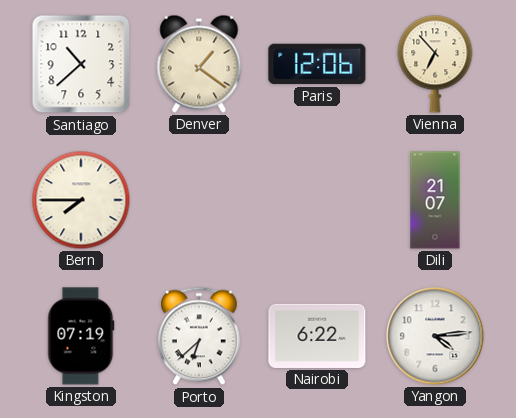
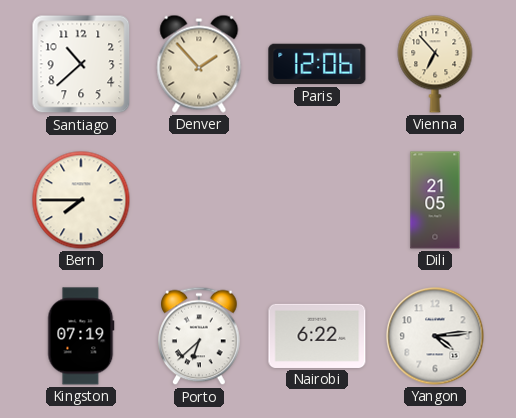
Denver: 1:21 -> 1:53 (199, 64)
Dili: 21:07 -> 21:05 (435, 200)
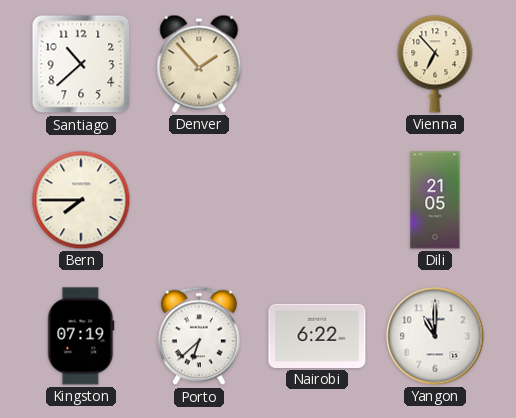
Paris: 12:06 -> none (317, 64)
Yangon: 4:14 -> 11:00 (435, 336)
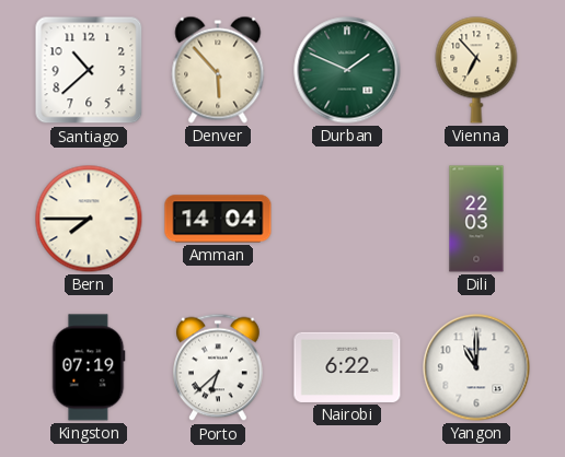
Denver: 1:53 -> 5:53 (218, 70)
Durban: none -> 1:49 (347, 70)
Amman: none -> 14:04 (218, 219)
Dili: 21:05 -> 22:03 (476, 219)
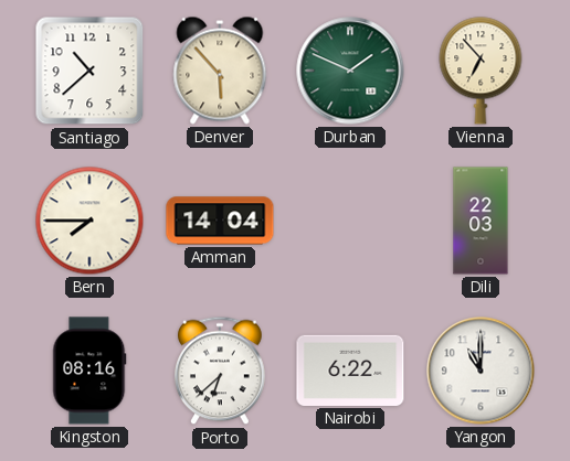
Kingston: 07:19 -> 08:16 (89, 371)
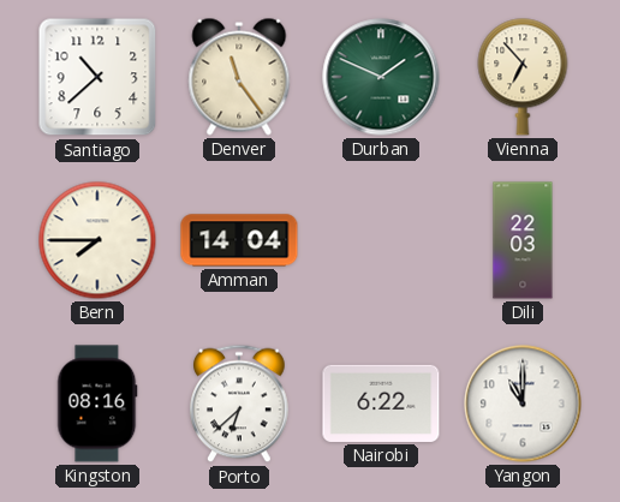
Denver: 5:53 -> 11:24 (239, 77)
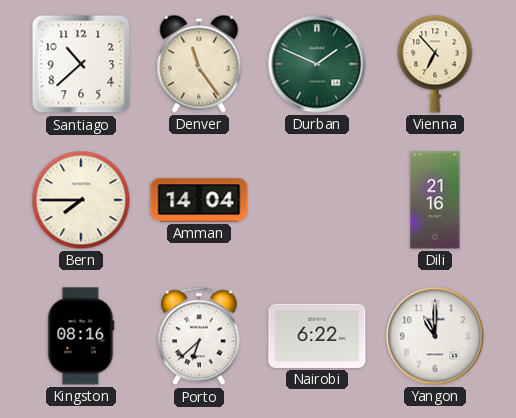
Dili: 22:03 -> 21:16 (435, 200)
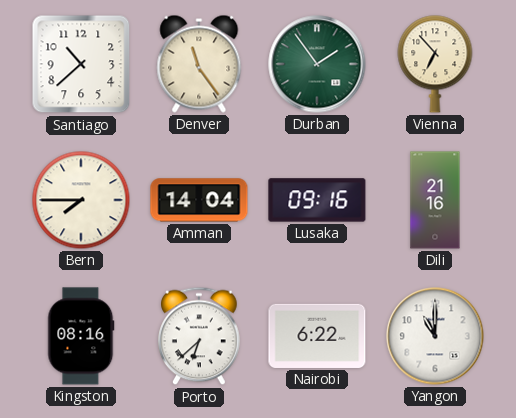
Durban: 1:49 -> 1:54 (317, 64)
Lusaka: none -> 09:16 (317, 200)
